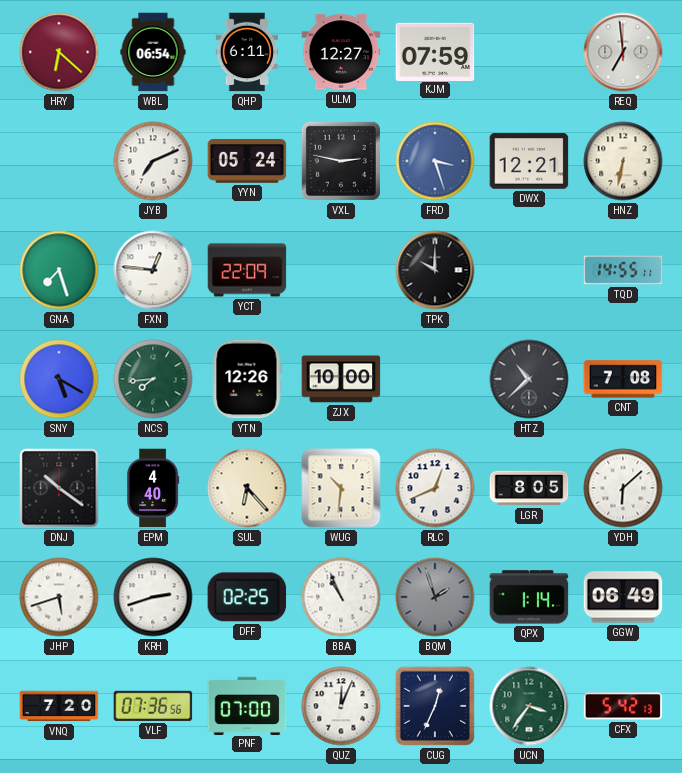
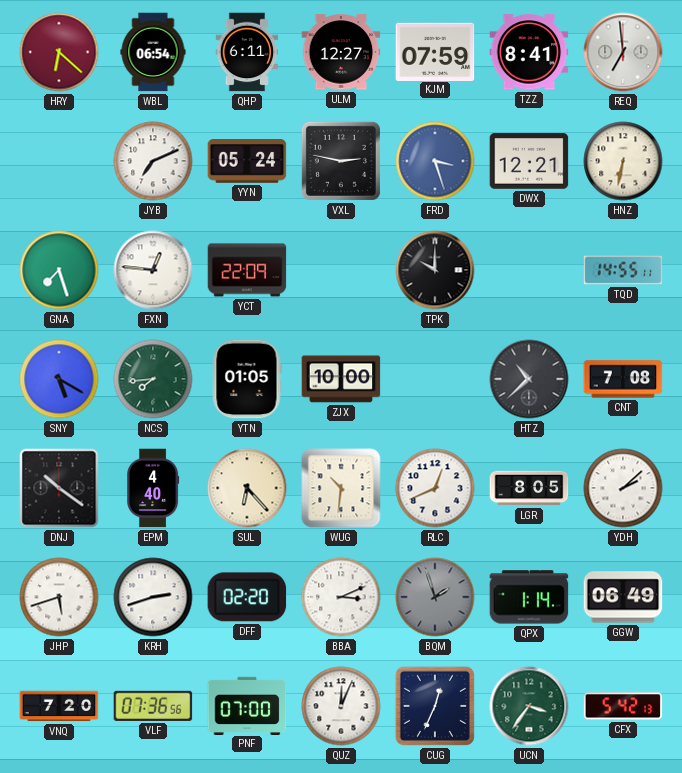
TZZ: none -> 8:41 (529, 52)
YTN: 12:26 -> 01:05 (247, 379)
YDH: 6:08 -> 2:08 (623, 488)
DFF: 02:25 -> 02:20 (247, 597)
BBA: 10:56 -> 3:11 (341, 597)
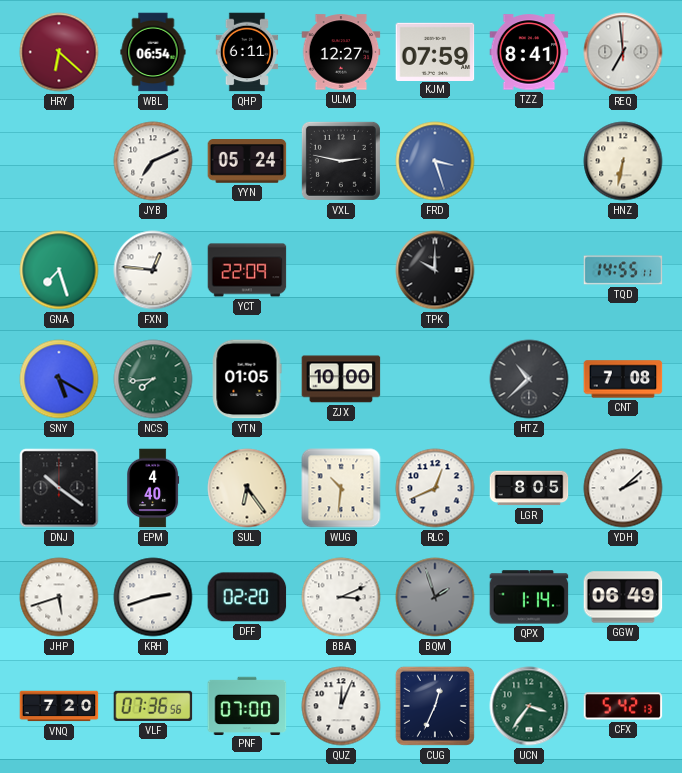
DWX: 12:21 -> none (529, 161)
SUL: 6:23 -> 6:24 (247, 488)
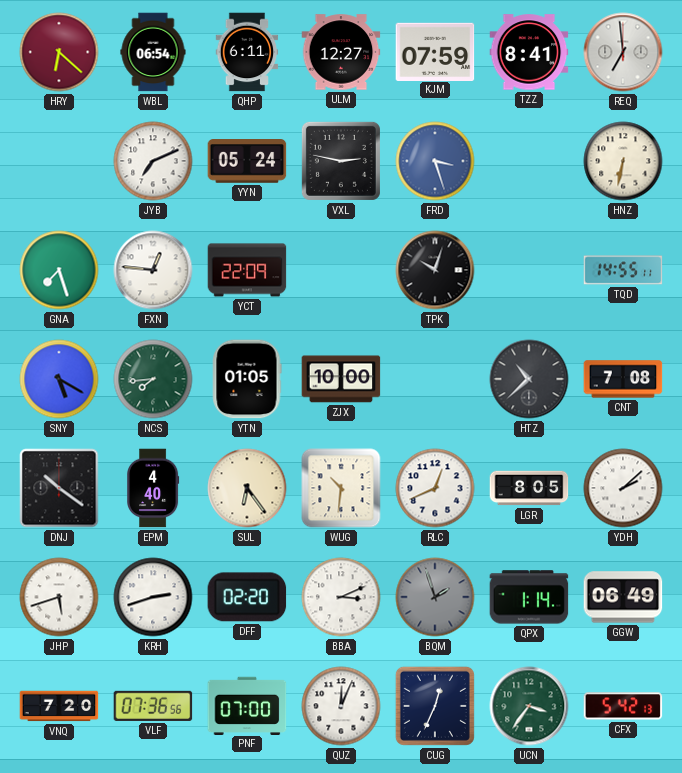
TPK: 10:00 -> 10:03 (435, 270)
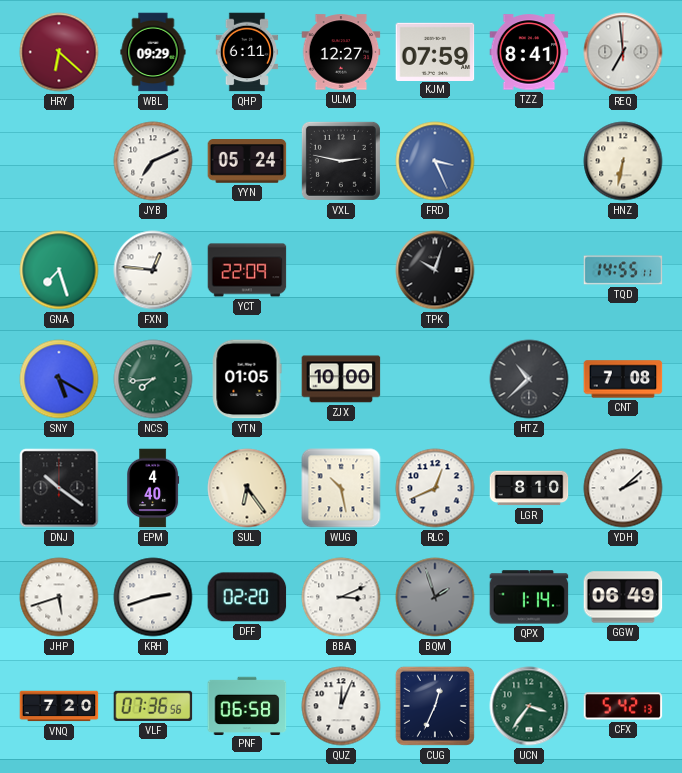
WBL: 06:54 -> 09:29 (153, 52)
FRD: 3:27 -> 3:26 (435, 161)
WUG: 10:31 -> 10:28 (341, 488)
LGR: 8:05 -> 8:10 (529, 488)
PNF: 07:00 -> 06:58 (247, 705)
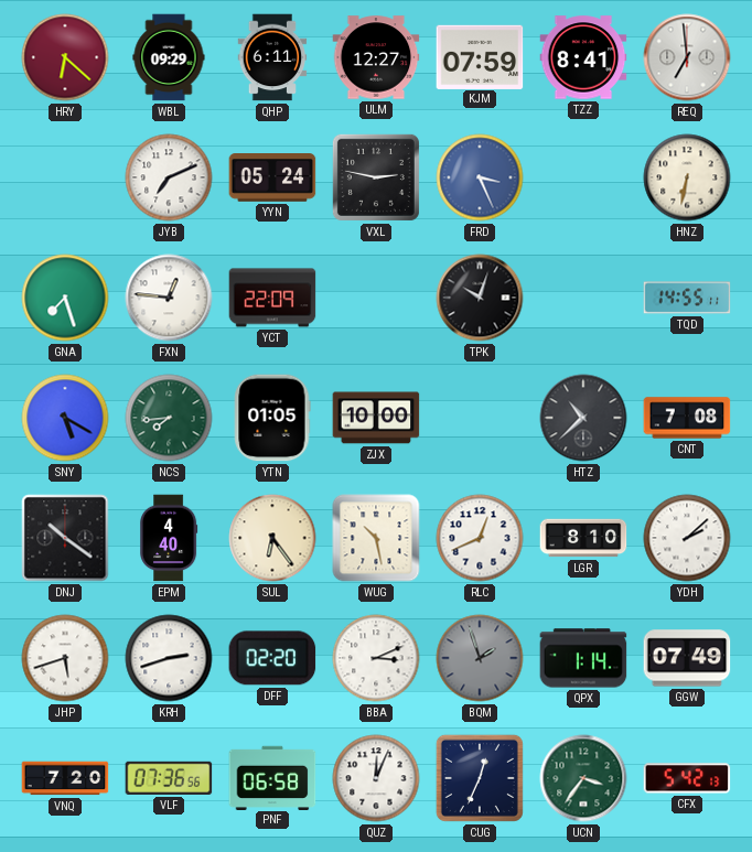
GGW: 06:49 -> 07:49 (687, 658)
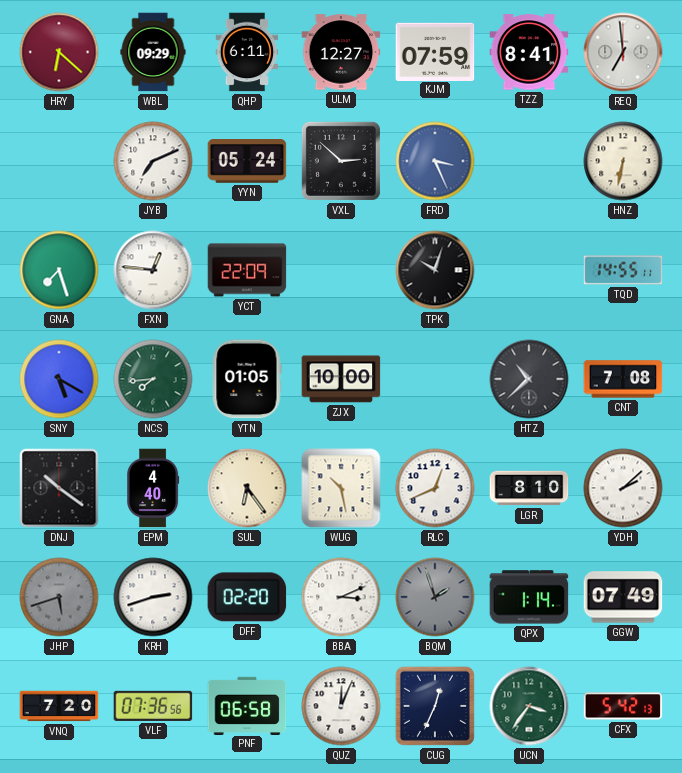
VXL: 2:47 -> 2:52 (341, 161)
JHP dial: white -> grey (59, 597)
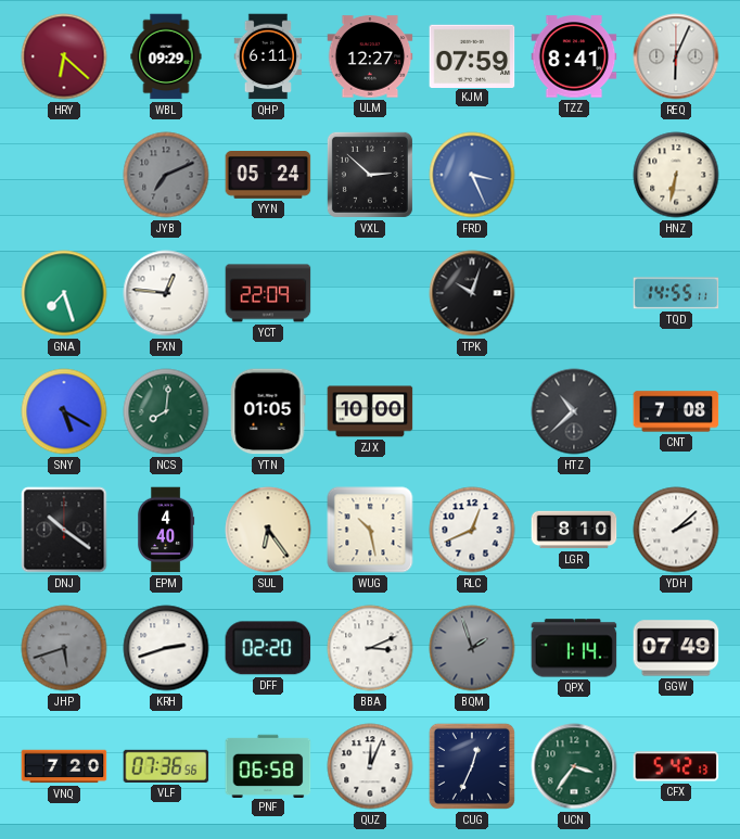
REQ: 6:59 -> 6:04 (676, 56)
JYB dial: white -> grey (166, 175)
NCS: 7:44 -> 8:01 (166, 411)
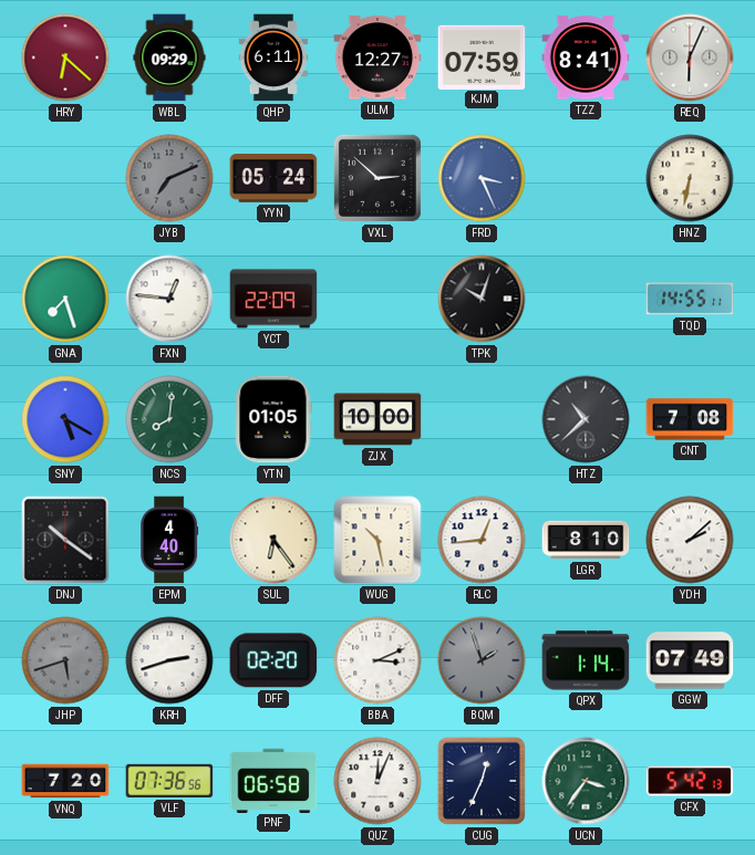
RLC: 12:41 -> 12:44 (482, 540)
